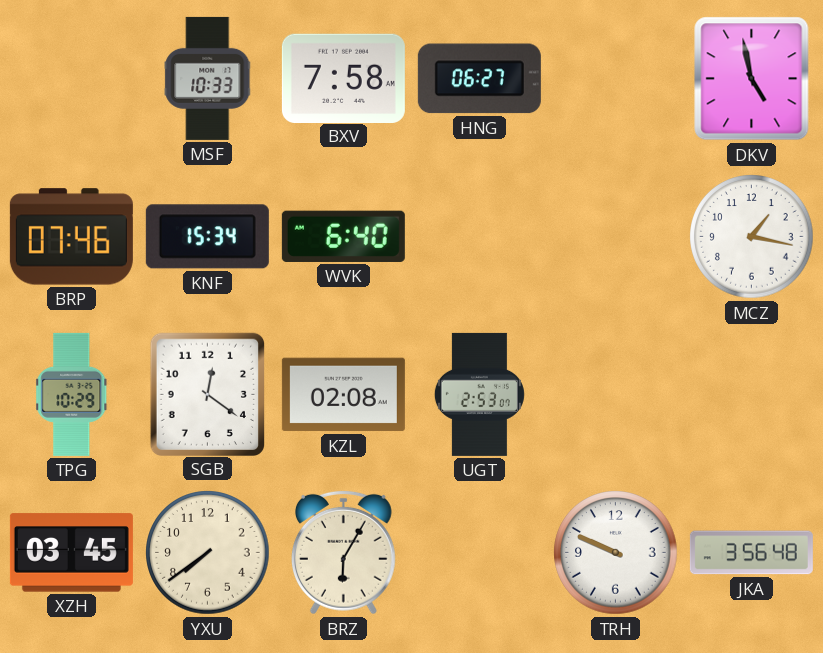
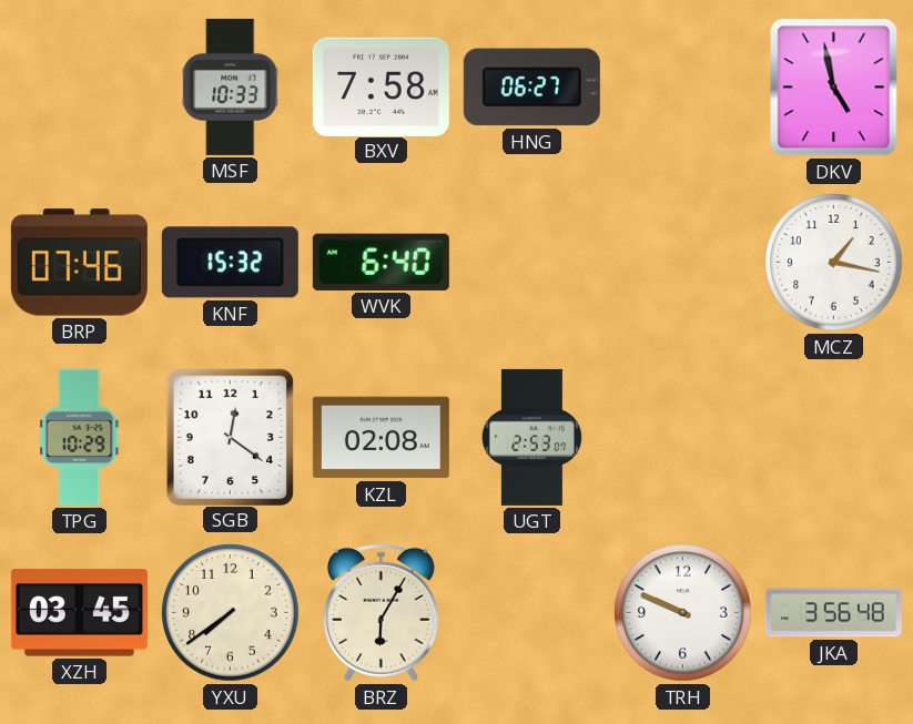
KNF: 15:34 -> 15:32 (230, 263)
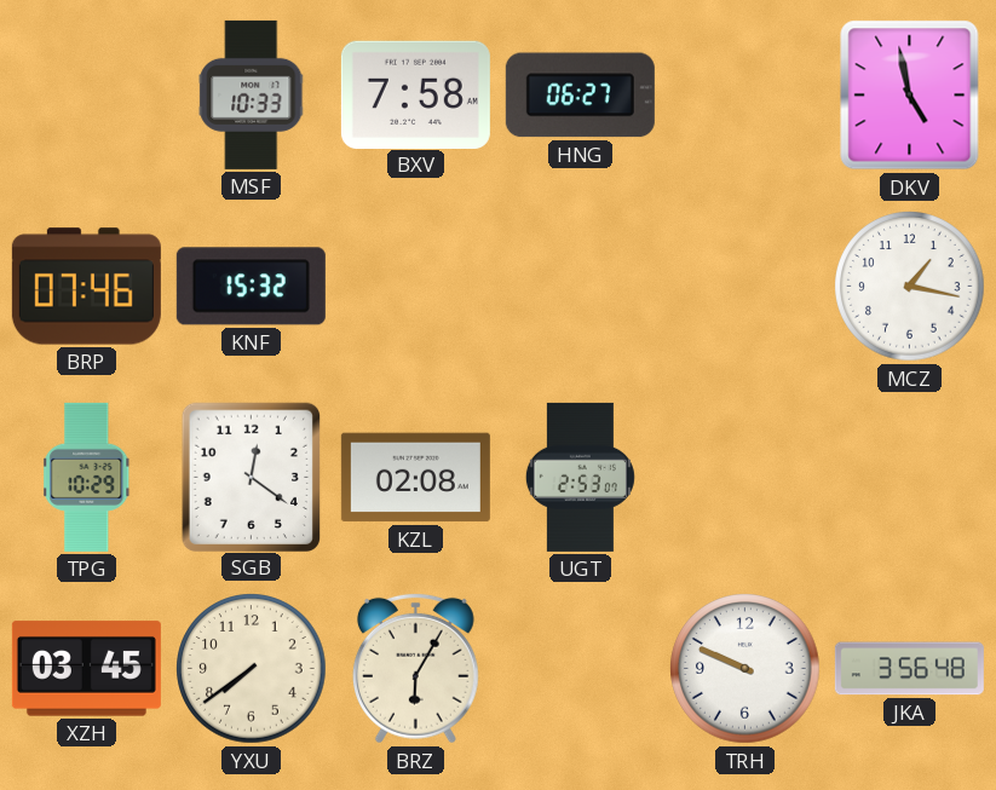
WVK: 6:40 -> none (381, 262)
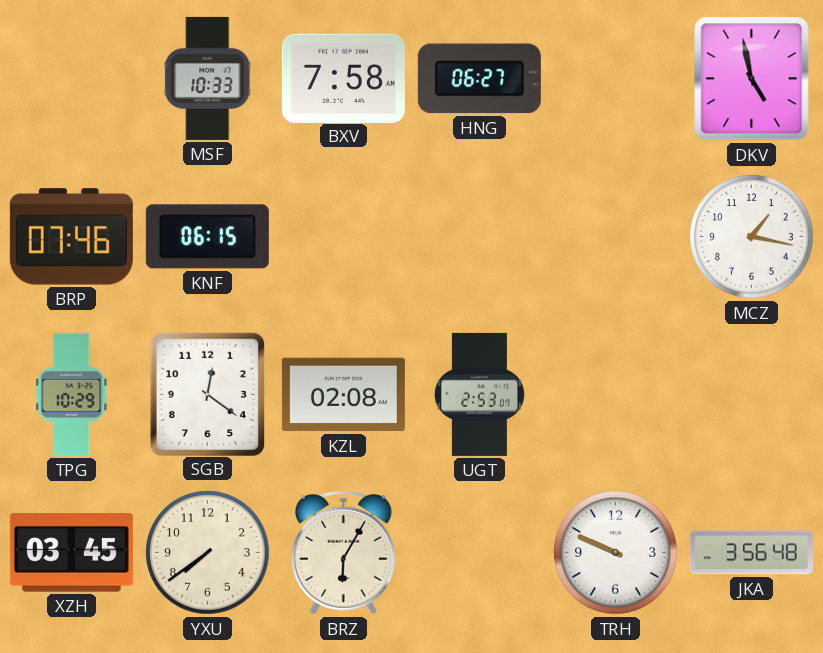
KNF: 15:32 -> 06:15 (207, 237)
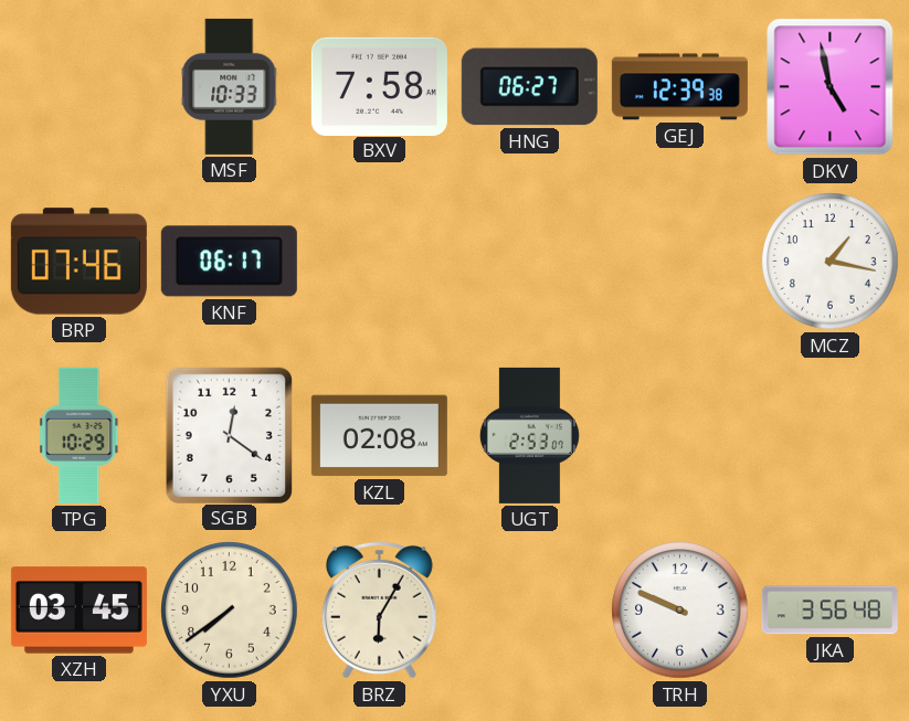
GEJ: none -> 12:39 (679, 87)
KNF: 06:15 -> 06:17 (229, 262)
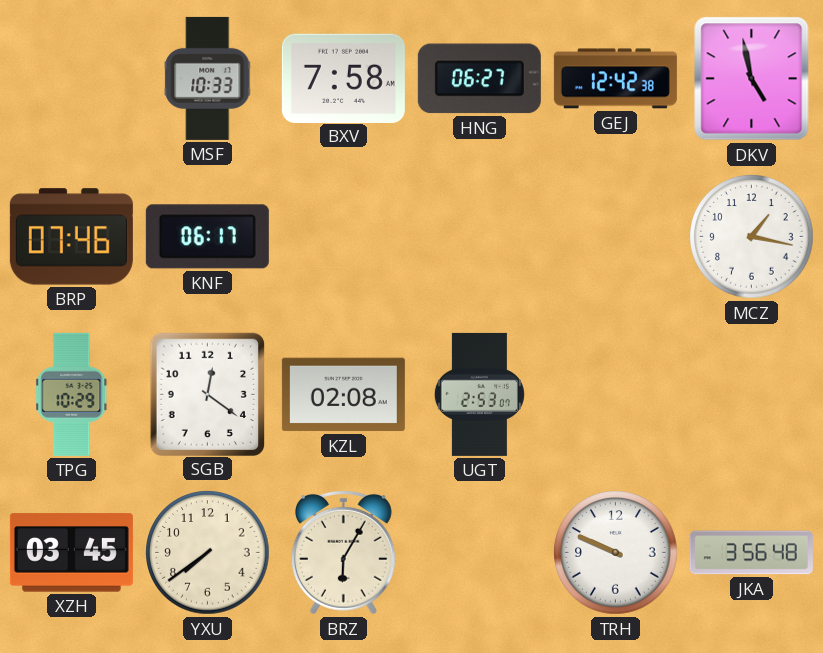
GEJ: 12:39 -> 12:42 (615, 79)
